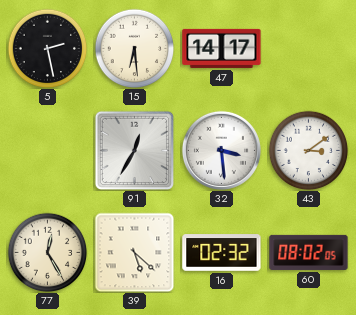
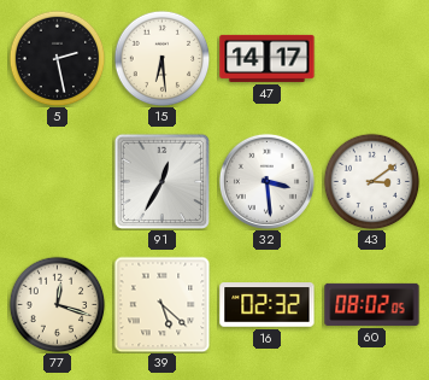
77: 12:25 -> 12:18 (57, 304)
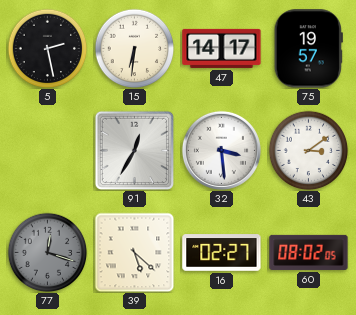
15: 6:29 -> 6:31 (134, 48)
75: none -> 19:57 (308, 49)
77 dial: cream -> grey (47, 252)
16: 02:32 -> 02:27 (222, 253)
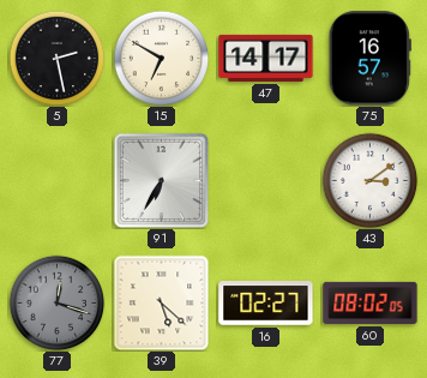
15: 6:31 -> 6:50 (161, 58)
75: 19:57 -> 16:57 (369, 59)
91: 12:35 -> 6:35 (161, 180)
32: 3:29 -> none (221, 150)
